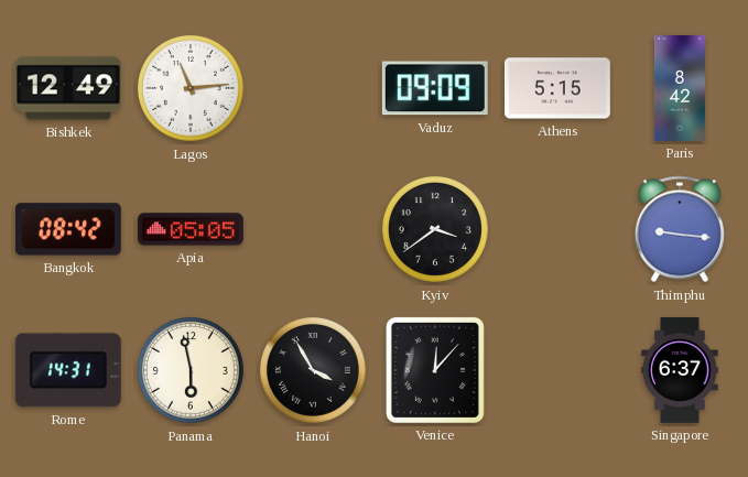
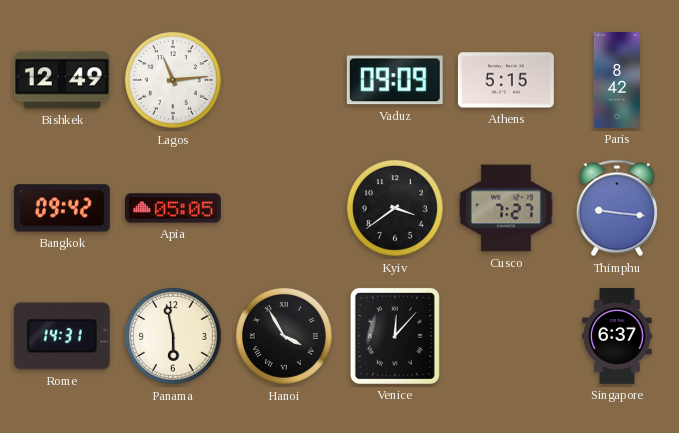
Bangkok: 08:42 -> 09:42 (62, 208)
Cusco: none -> 7:27 (506, 208)
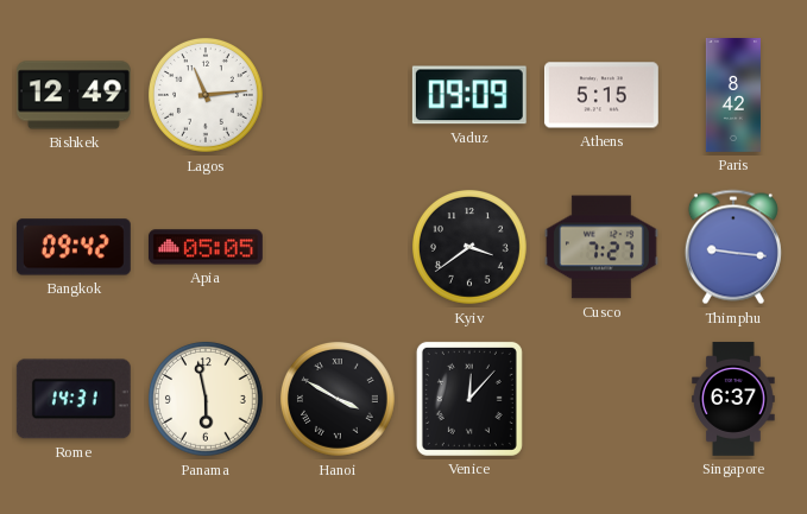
Hanoi: 3:55 -> 3:50 (338, 400)
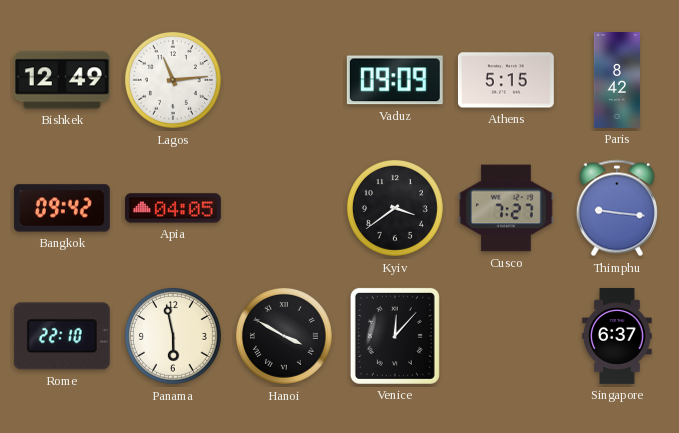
Apia: 05:05 -> 04:05 (173, 208)
Rome: 14:31 -> 22:10 (62, 336)
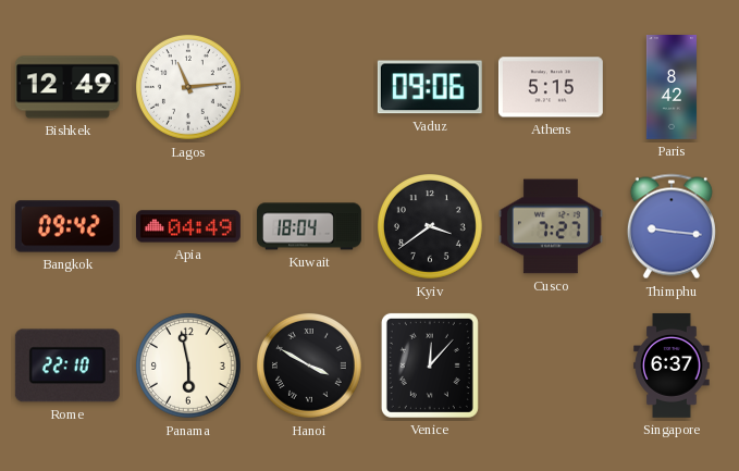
Vaduz: 09:09 -> 09:06 (430, 87)
Apia: 04:05 -> 04:49 (188, 226)
Kuwait: none -> 18:04 (310, 226)
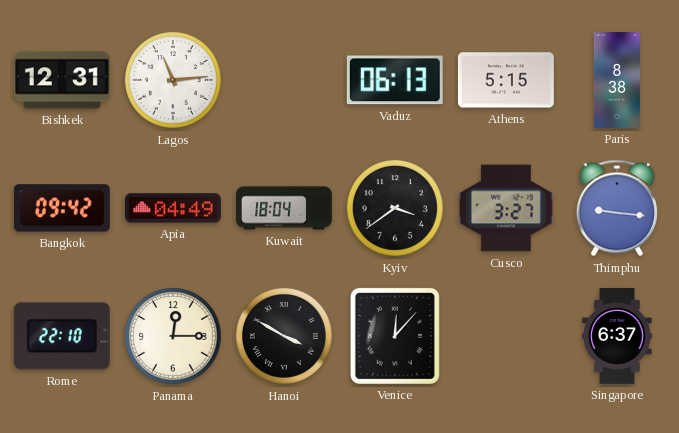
Bishkek: 12:49 -> 12:31 (62, 80)
Vaduz: 09:06 -> 06:13 (395, 80)
Paris: 8:42 -> 8:38 (617, 81)
Cusco: 7:27 -> 3:27 (506, 208)
Panama: 5:58 -> 12:15 (173, 337)
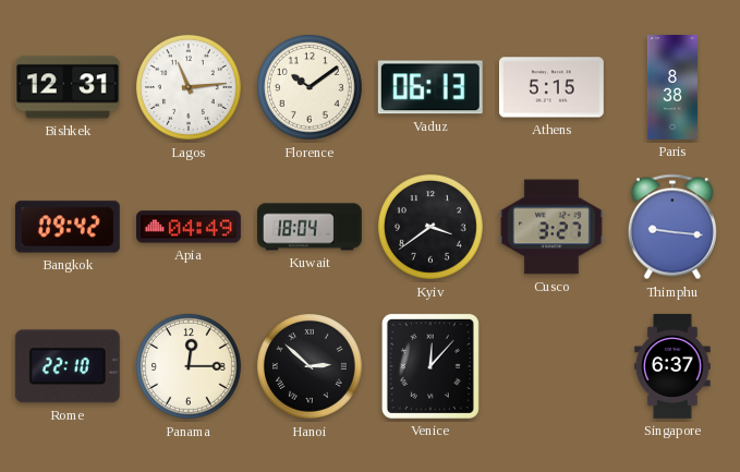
Florence: none -> 10:09 (310, 88)
Hanoi: 3:50 -> 2:52 (310, 367)
